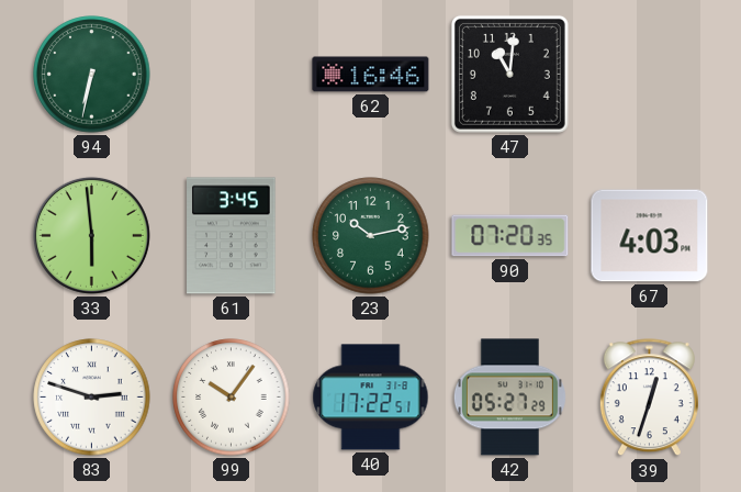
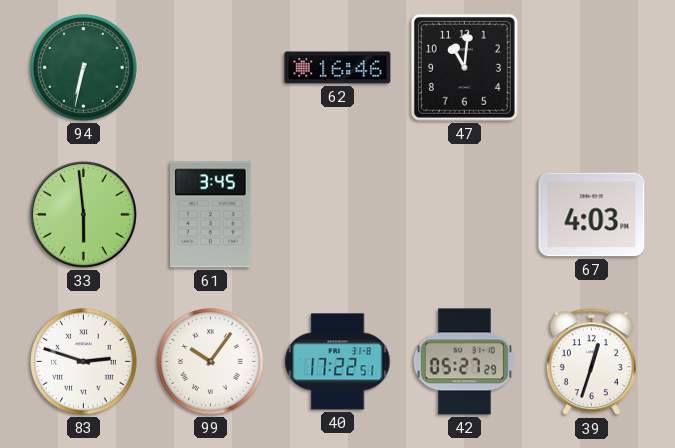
23: 10:13 -> none (371, 236)
90: 07:20 -> none (510, 236)
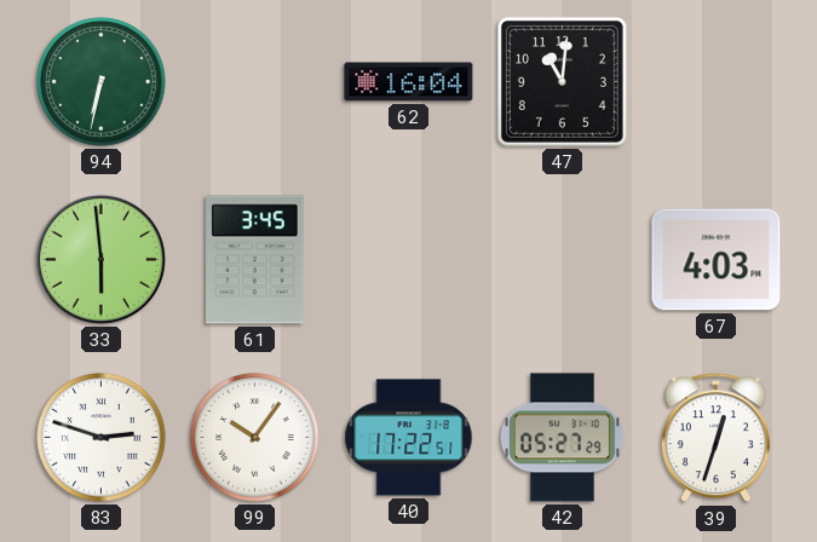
62: 16:46 -> 16:04 (409, 82)
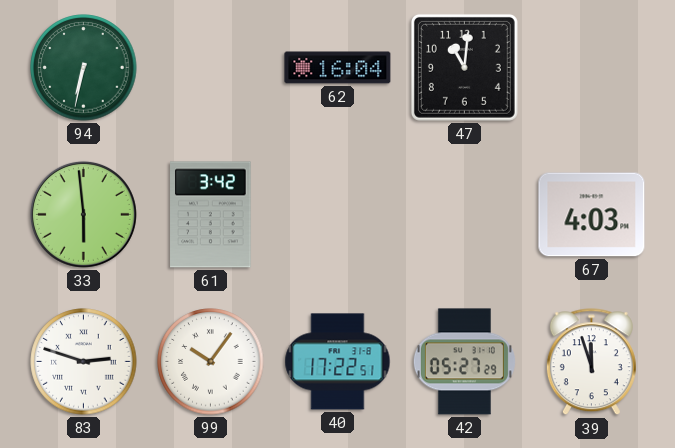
61: 3:45 -> 3:42 (211, 215)
39: 12:33 -> 11:57 (591, 362)
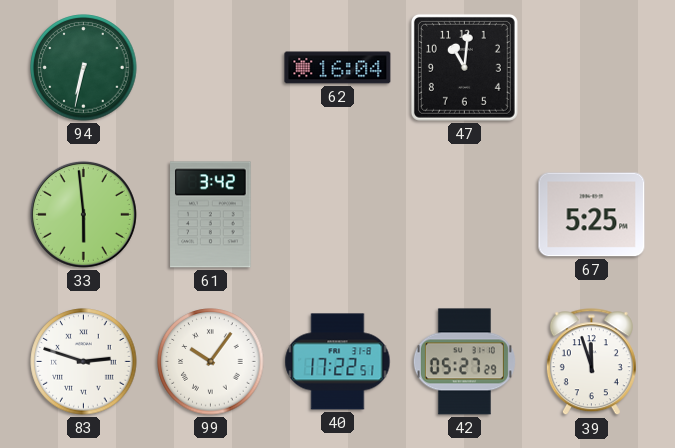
67: 4:03 -> 5:25 (592, 215)
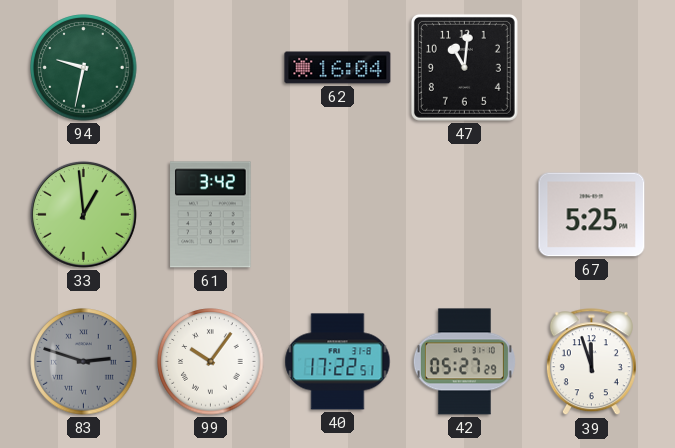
94: 6:32 -> 9:32 (84, 68)
33: 5:59 -> 12:59 (83, 214)
83 dial: white -> grey (84, 362)
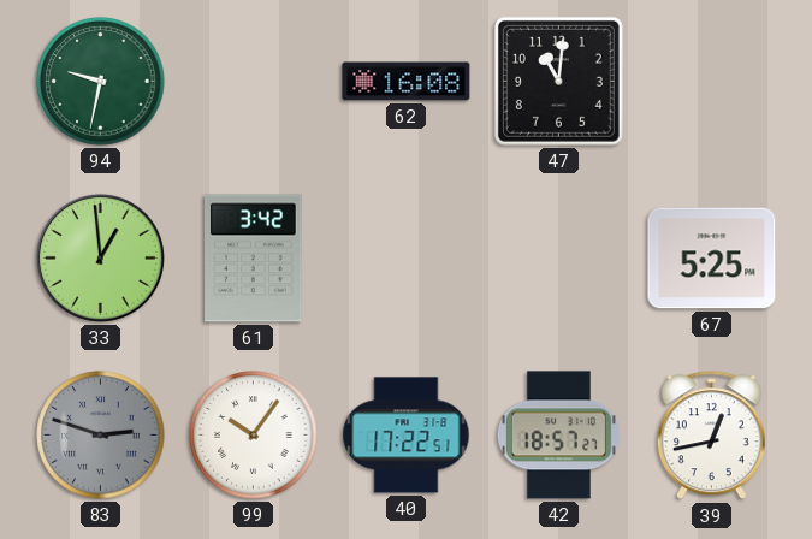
62: 16:04 -> 16:08 (407, 82)
42: 05:27 -> 18:57 (558, 436)
39: 11:57 -> 12:43 (711, 436)
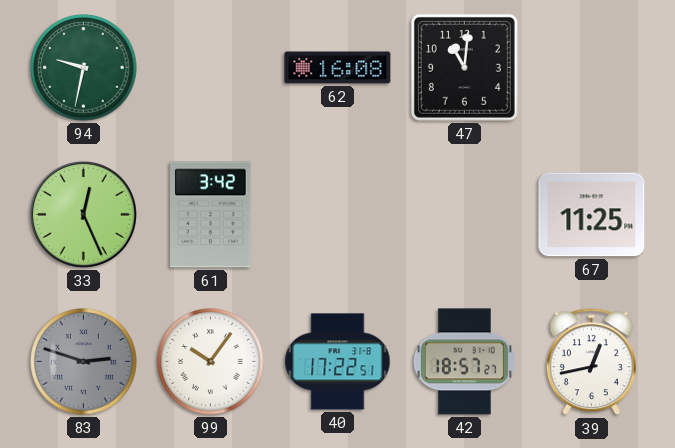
33: 12:59 -> 12:26 (83, 214)
67: 5:25 -> 11:25 (592, 215)
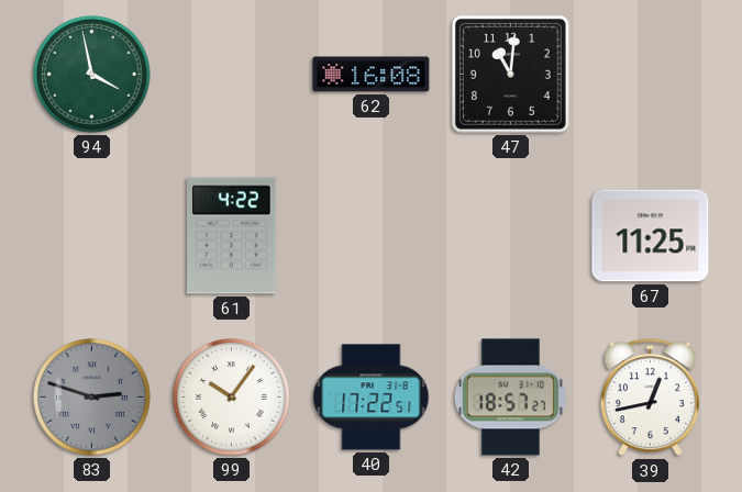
94: 9:32 -> 3:58 (92, 75)
33: 12:26 -> none (83, 214)
61: 3:42 -> 4:22 (232, 236)
